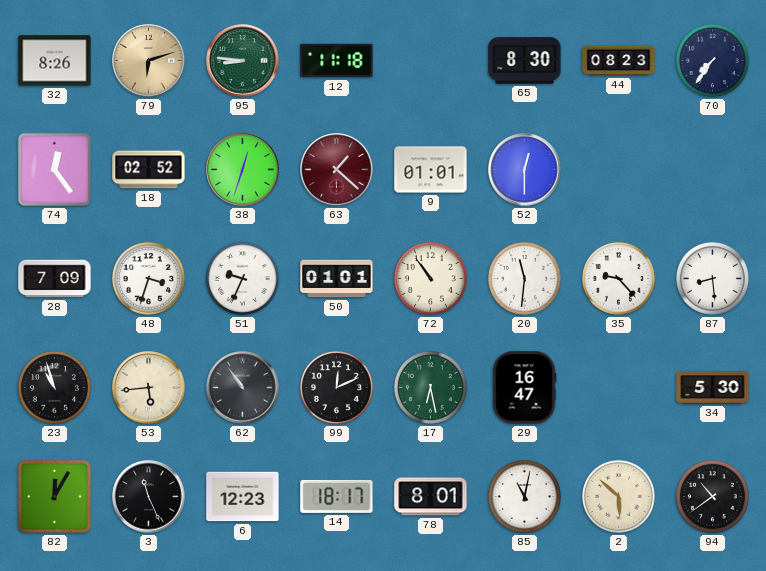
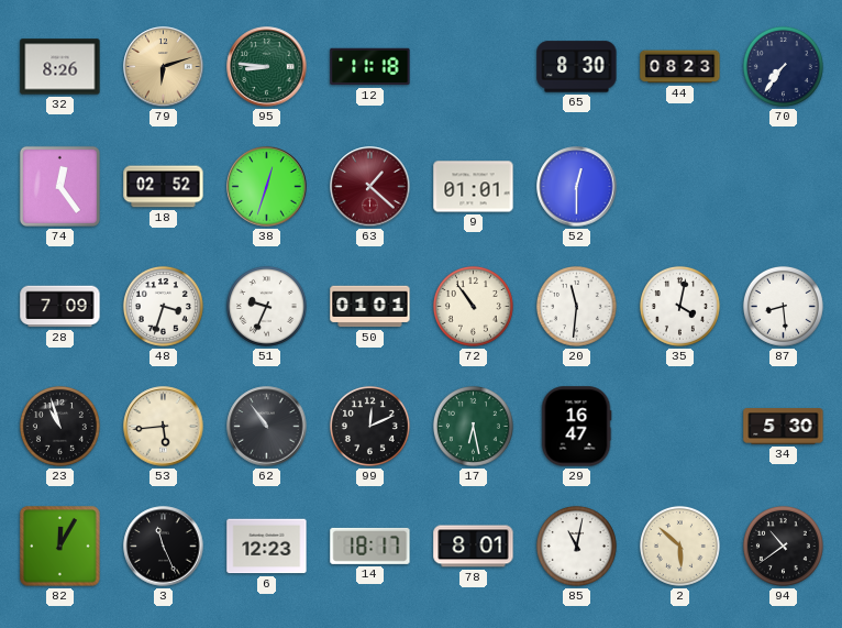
35: 9:23 -> 4:02 (679, 306)
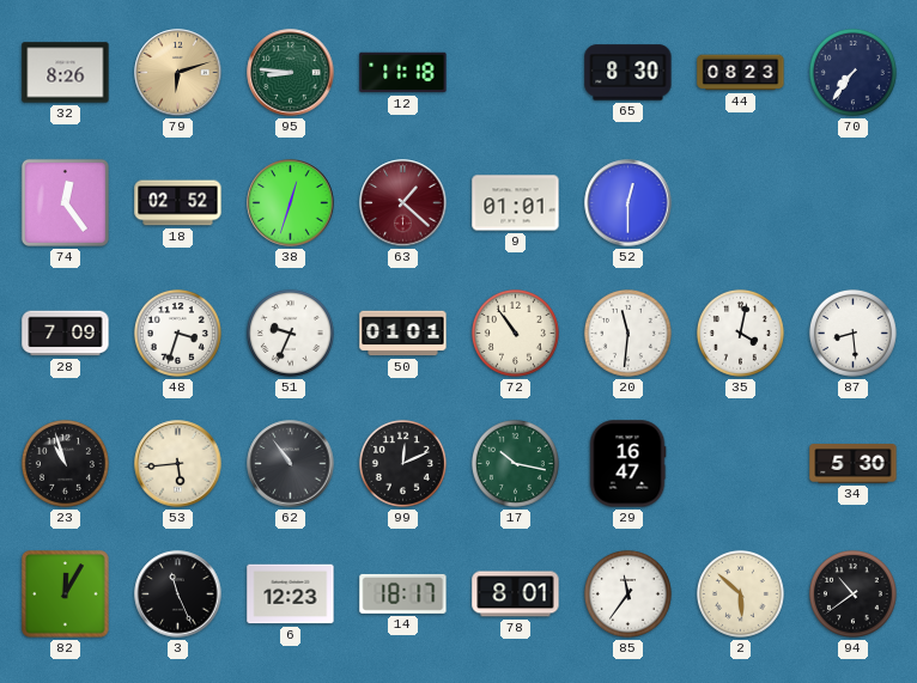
17: 6:28 -> 10:17 (515, 463)
85: 11:02 -> 11:36 (627, 593)
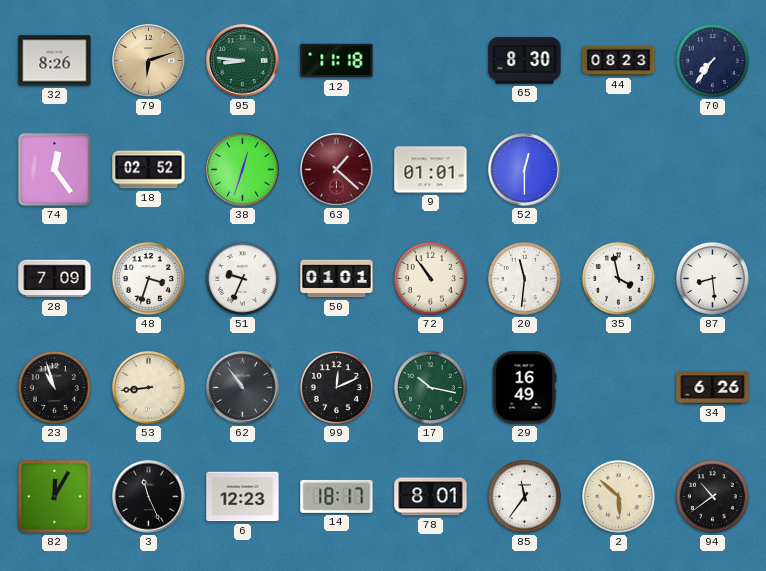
35: 4:02 -> 3:58 (618, 278)
53: 5:44 -> 8:44 (149, 388)
29: 16:47 -> 16:49 (524, 388)
34: 5:30 -> 6:26 (713, 388)
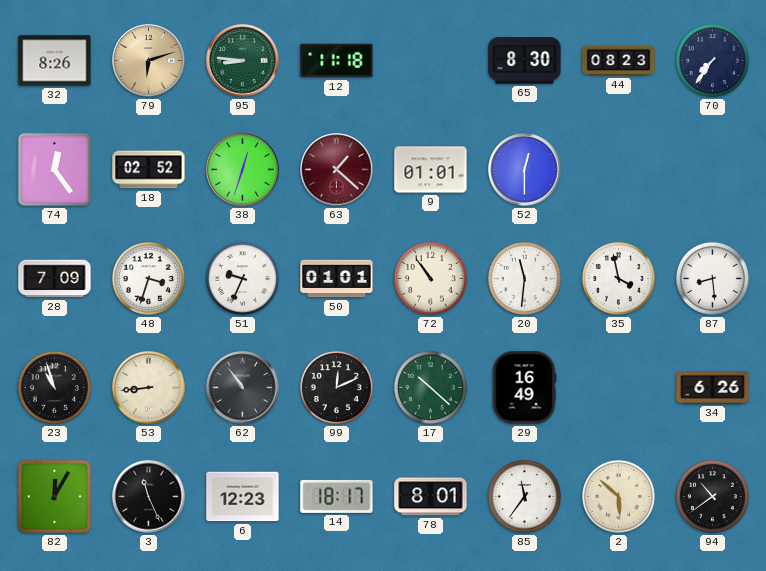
17: 10:17 -> 10:22 (430, 387)
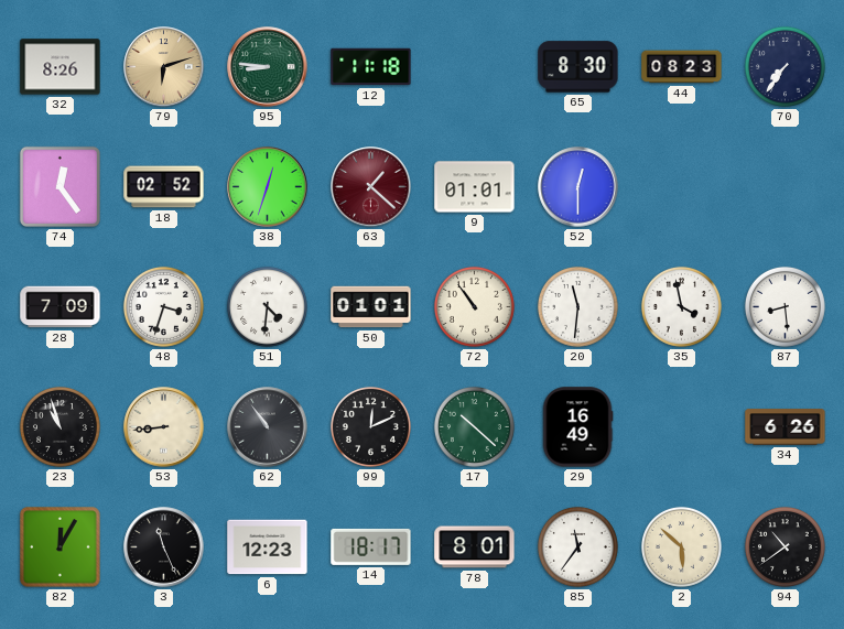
51: 9:34 -> 4:31 (267, 306)
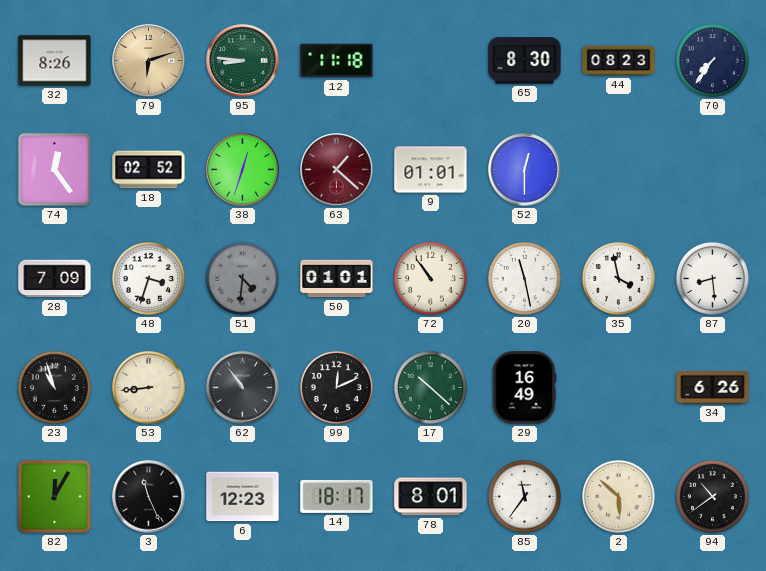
51 dial: white -> grey (242, 278)
20: 11:31 -> 11:28 (524, 278)
